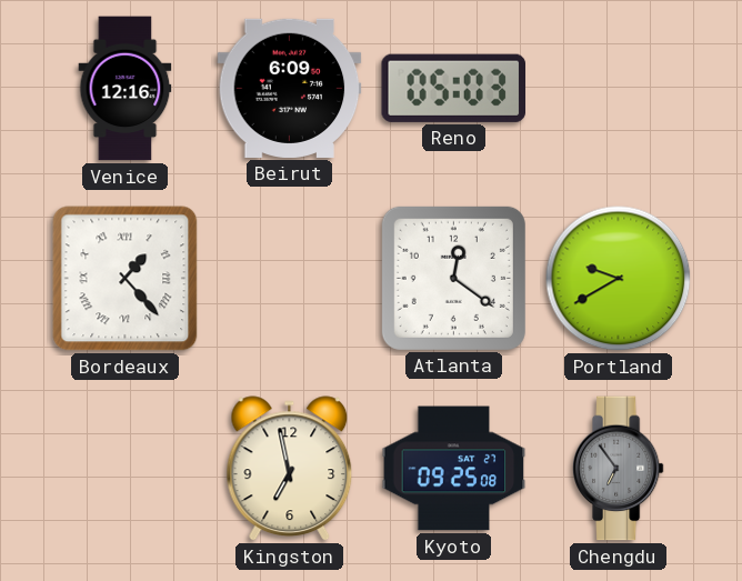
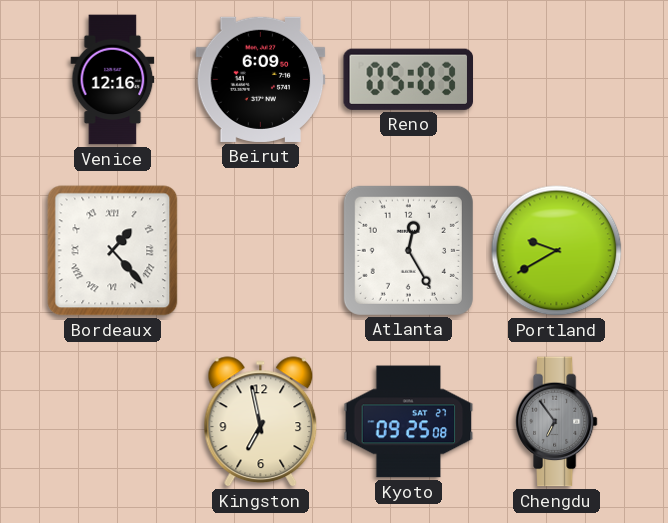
Atlanta: 12:21 -> 12:25 (408, 250)
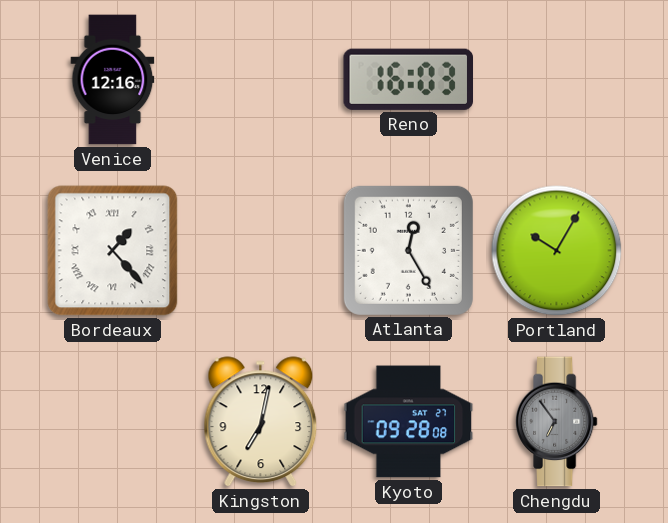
Beirut: 6:09 -> none (261, 79)
Reno: 05:03 -> 16:03 (408, 79)
Portland: 9:40 -> 10:05 (557, 251)
Kingston: 6:58 -> 7:02 (261, 422)
Kyoto: 09:25 -> 09:28 (409, 422)
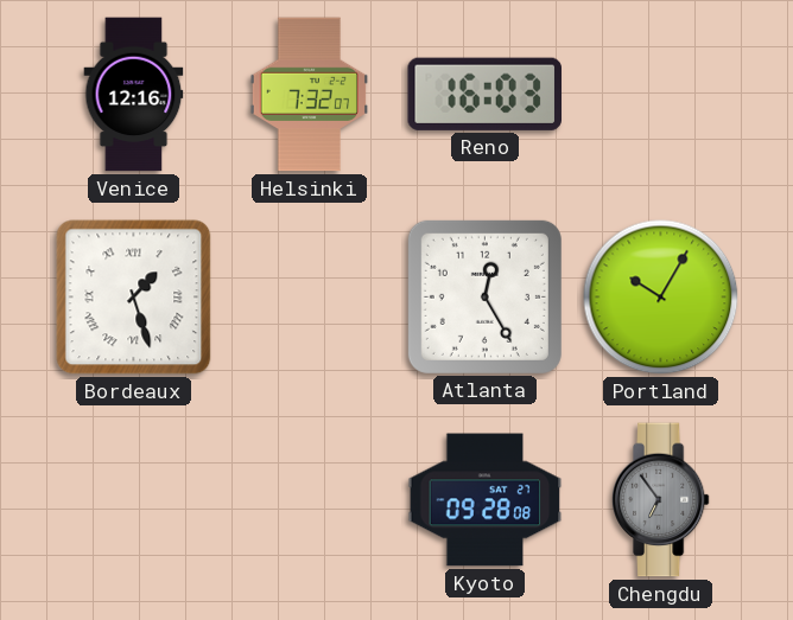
Helsinki: none -> 7:32 (309, 95)
Bordeaux: 1:23 -> 1:27 (134, 298)
Kingston: 7:02 -> none (261, 422)
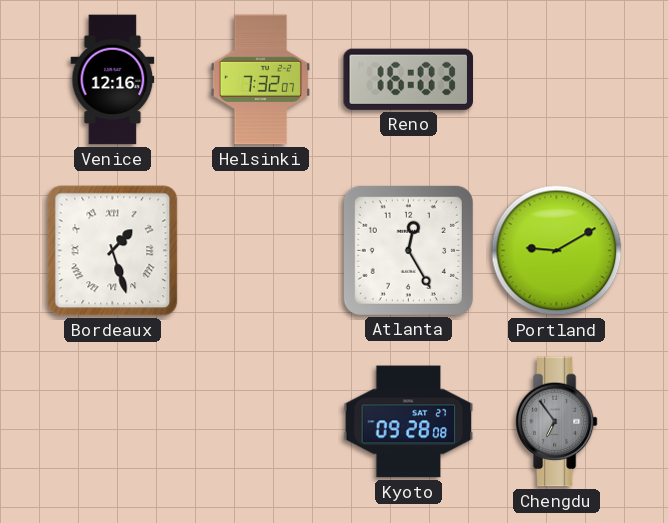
Portland: 10:05 -> 9:10 (557, 251)
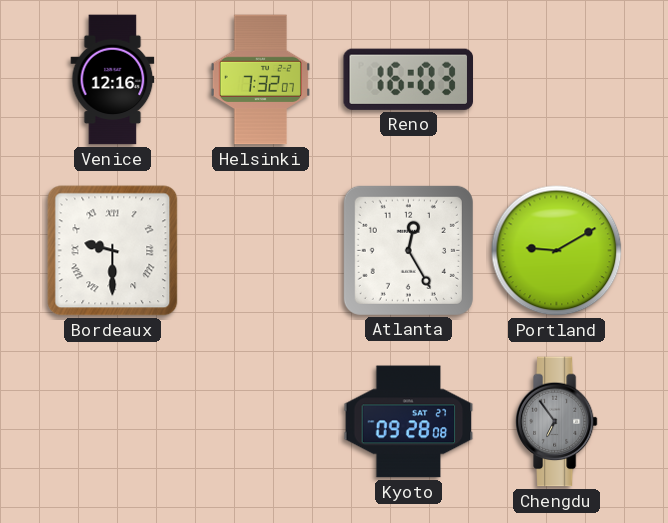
Bordeaux: 1:27 -> 9:30 (113, 251)
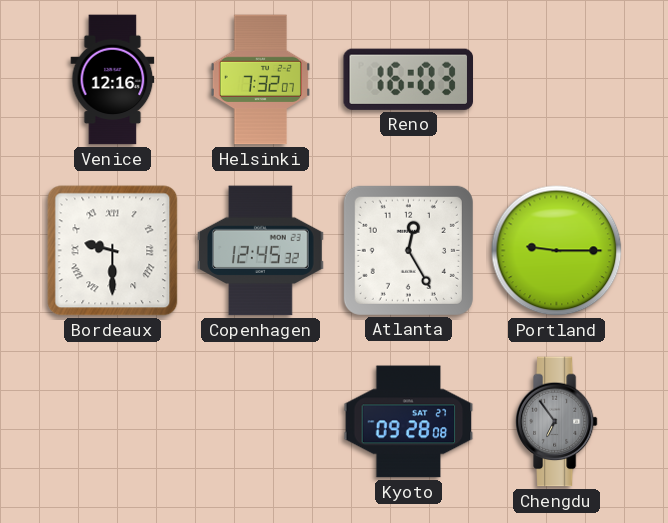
Copenhagen: none -> 12:45 (261, 251)
Portland: 9:10 -> 9:15 (557, 251)
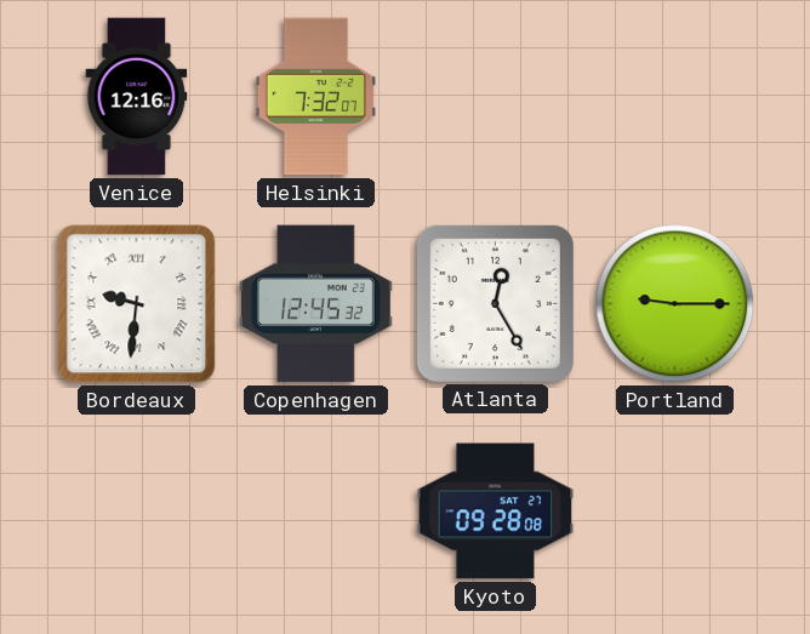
Reno: 16:03 -> none (408, 79)
Bordeaux: 9:30 -> 9:31 (137, 304)
Chengdu: 6:54 -> none (556, 422)
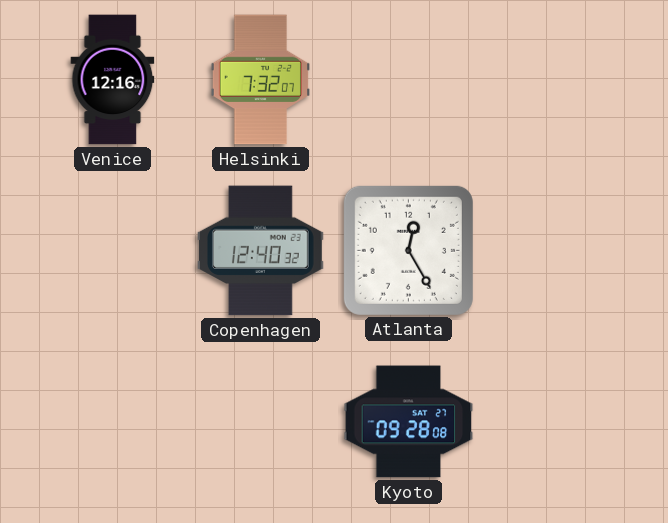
Bordeaux: 9:31 -> none (137, 304)
Copenhagen: 12:45 -> 12:40 (261, 251)
Portland: 9:15 -> none (675, 304)
